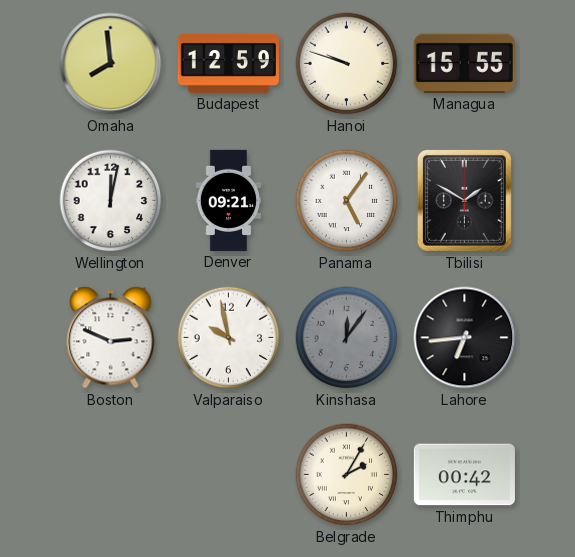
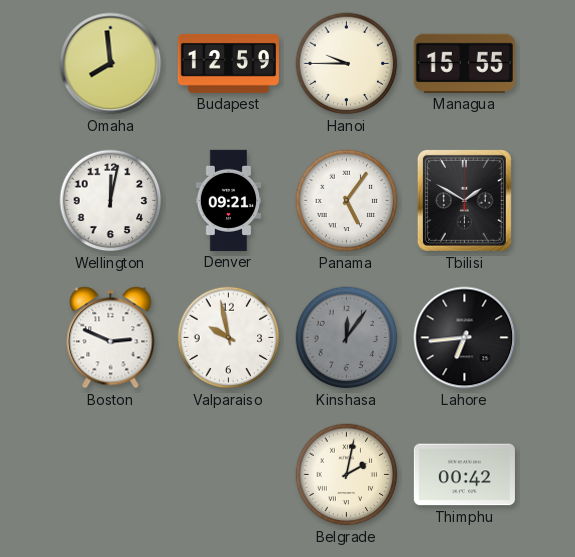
Hanoi: 9:48 -> 9:45 (347, 64)
Belgrade: 2:05 -> 2:02 (347, 475)
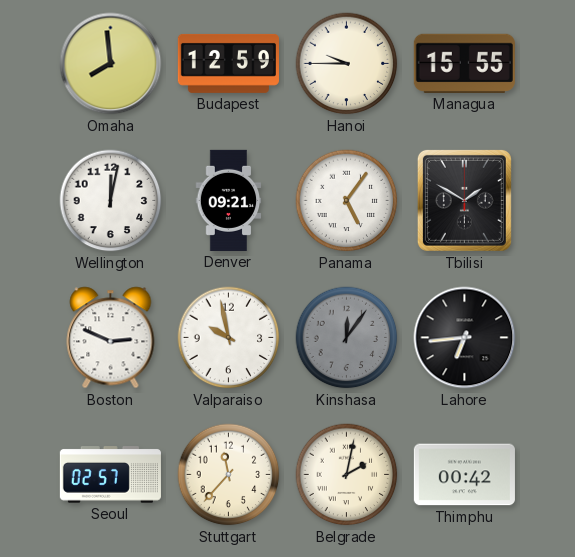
Seoul: none -> 02:57 (110, 475)
Stuttgart: none -> 11:37 (229, 475)
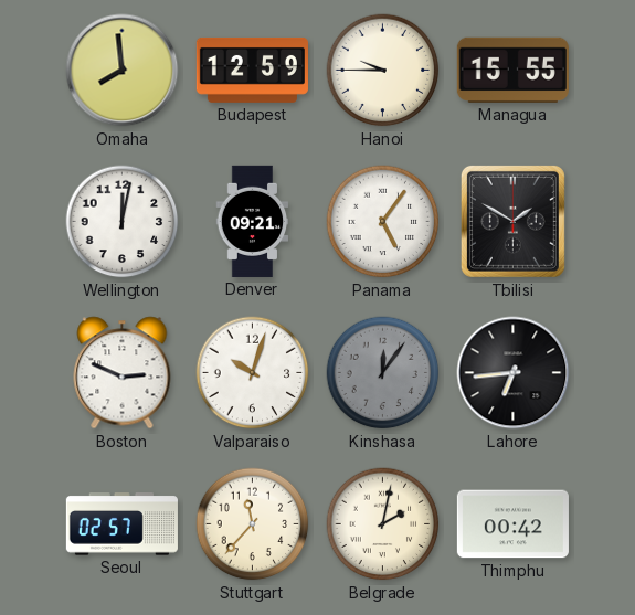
Valparaiso: 9:58 -> 10:03 (253, 373)
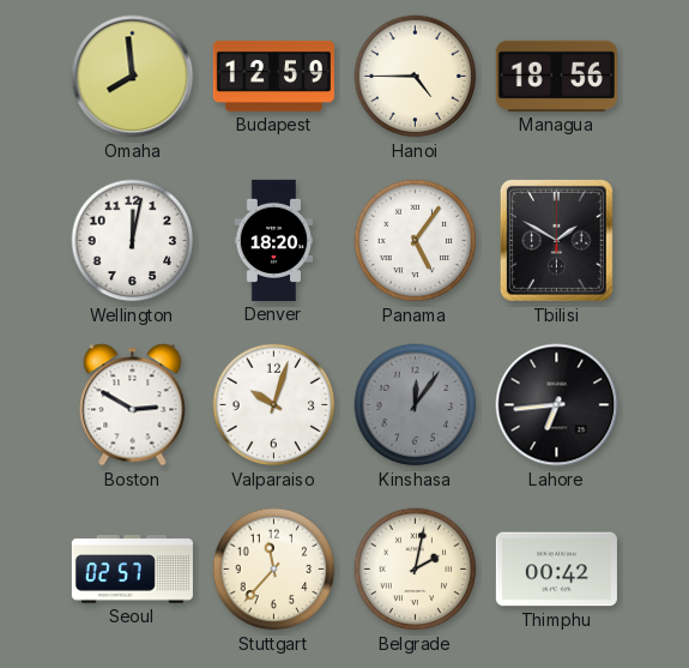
Hanoi: 9:45 -> 4:45 (416, 77)
Managua: 15:55 -> 18:56 (556, 76)
Denver: 09:21 -> 18:20 (274, 240)
Boston: 2:49 -> 2:50 (133, 405)
